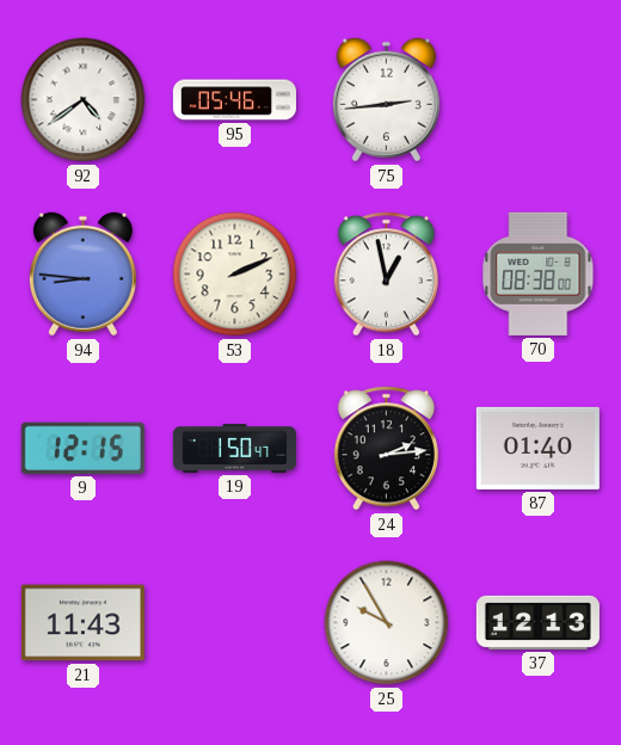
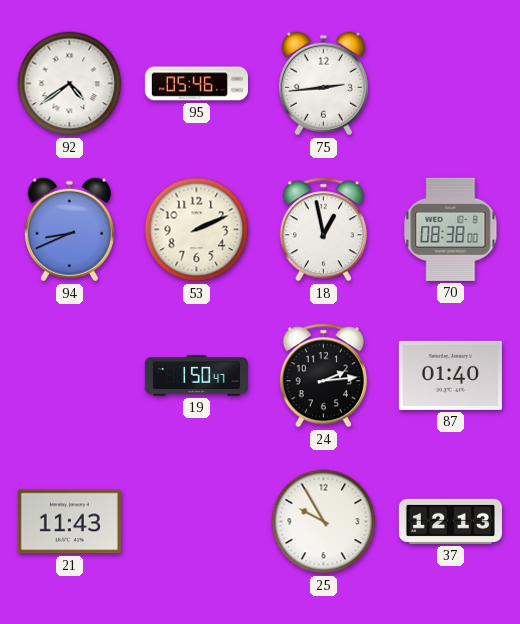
94: 8:46 -> 8:41 (69, 230)
9: 12:15 -> none (82, 448)
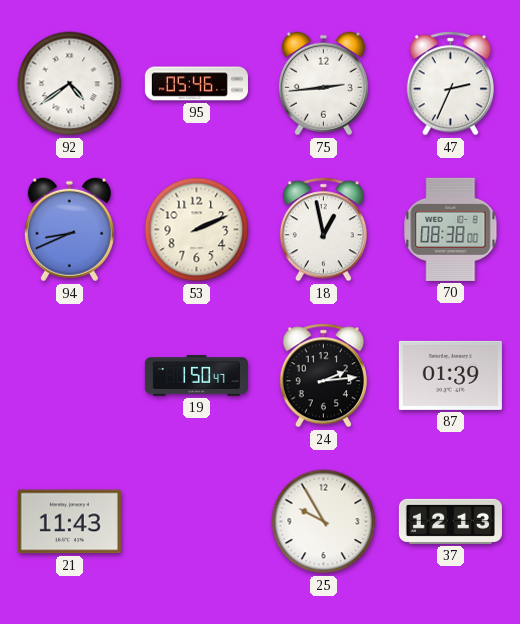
47: none -> 2:34 (450, 84)
87: 01:40 -> 01:39 (450, 375)
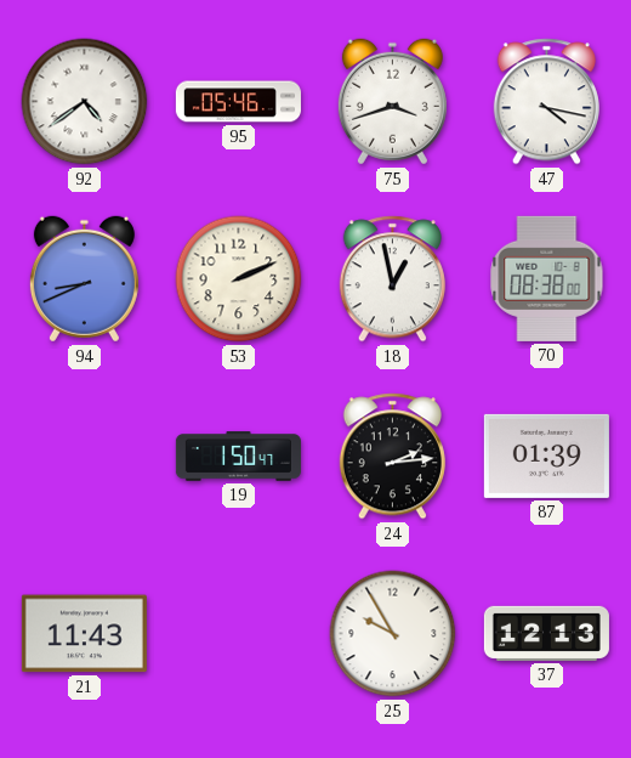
75: 2:44 -> 3:42 (392, 102)
47: 2:34 -> 4:17 (546, 102)
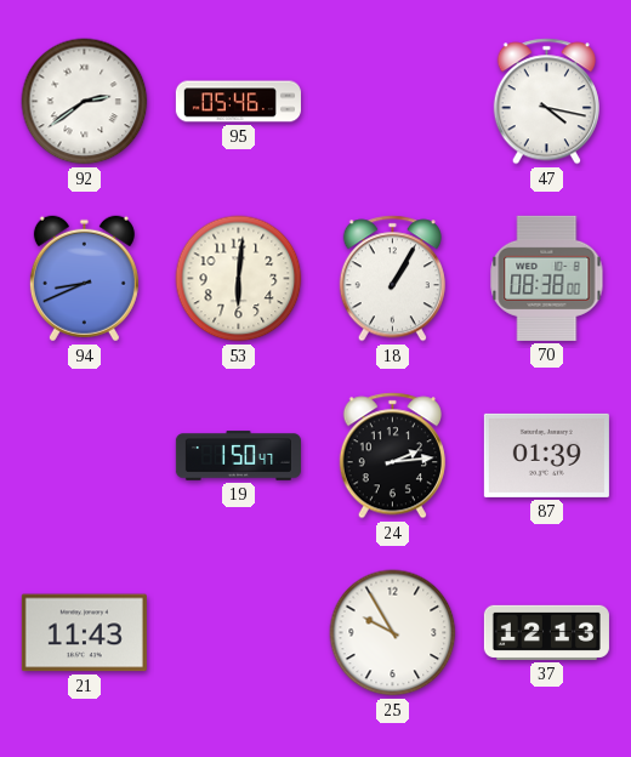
92: 4:39 -> 2:39 (85, 102)
75: 3:42 -> none (392, 102)
53: 2:11 -> 6:01 (239, 279)
18: 12:58 -> 1:05 (392, 279)
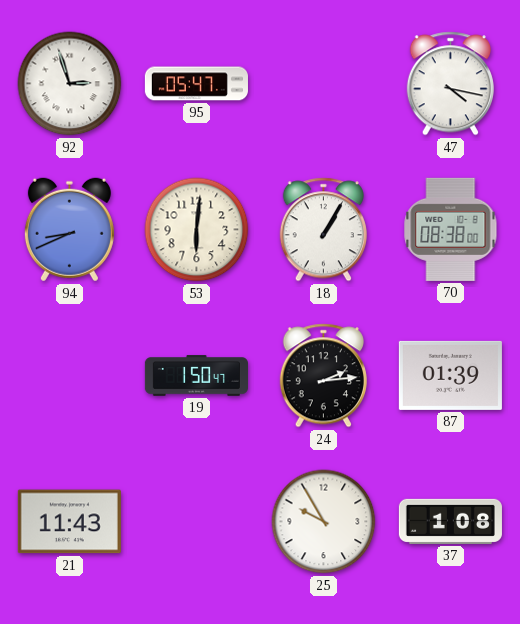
92: 2:39 -> 2:57 (70, 84)
95: 05:46 -> 05:47 (196, 84)
37: 12:13 -> 1:08 (450, 521)
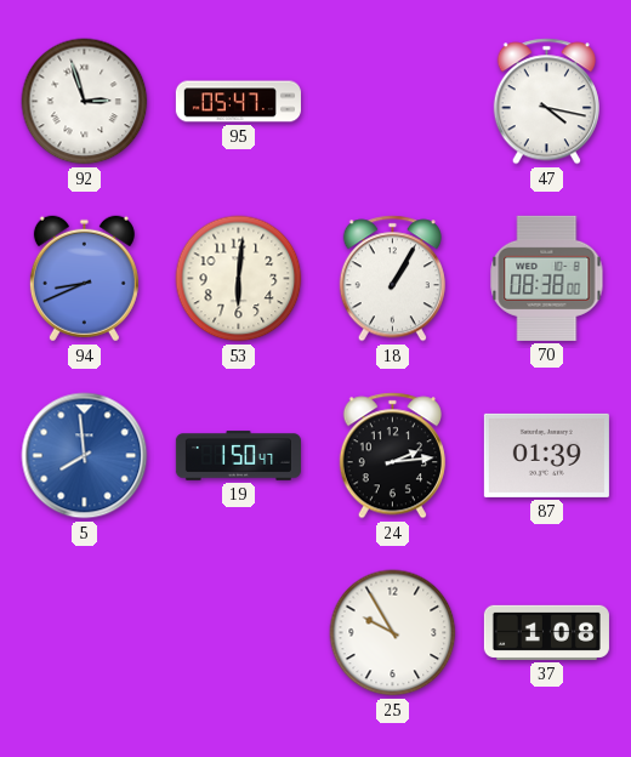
5: none -> 7:59 (85, 456)
21: 11:43 -> none (69, 522)
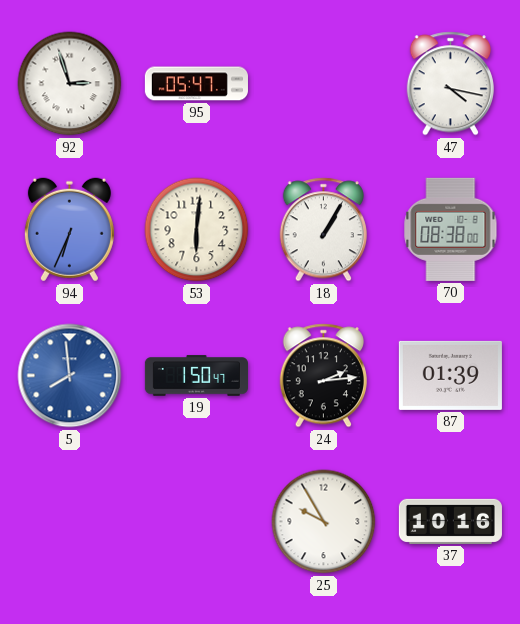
94: 8:41 -> 6:34 (69, 230)
37: 1:08 -> 10:16 (450, 521)
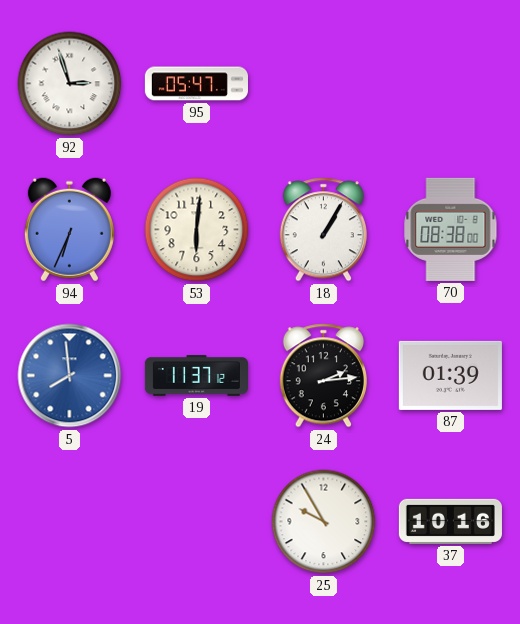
47: 4:17 -> none (450, 84)
19: 1:50 -> 11:37 (196, 376)
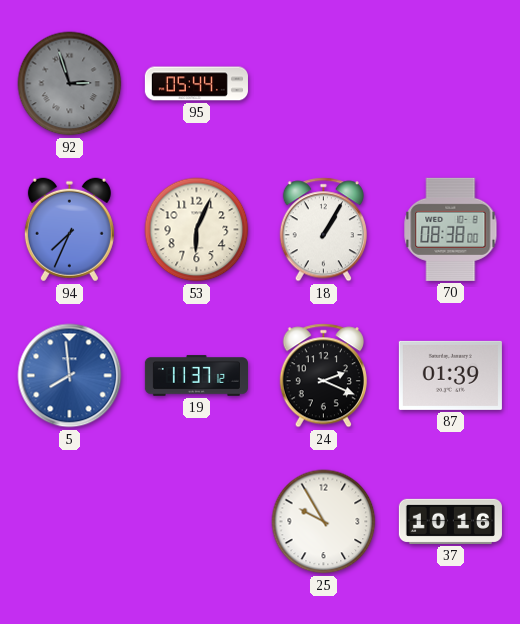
92 dial: white -> grey (70, 84)
95: 05:47 -> 05:44 (196, 84)
94: 6:34 -> 7:34 (69, 230)
53: 6:01 -> 6:04 (197, 230)
24: 2:14 -> 2:19 (323, 376)
